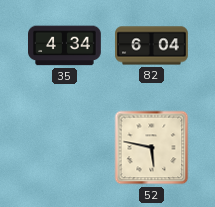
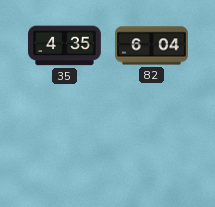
35: 4:34 -> 4:35 (65, 46)
52: 5:47 -> none (152, 148)
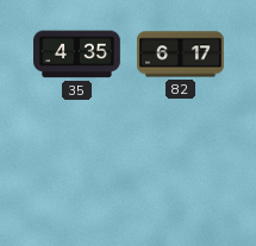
82: 6:04 -> 6:17 (181, 55)
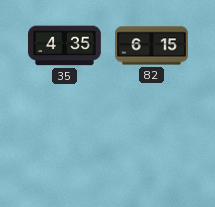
82: 6:17 -> 6:15 (152, 46)
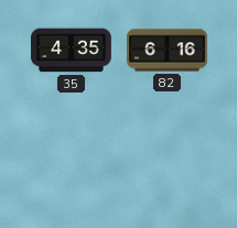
82: 6:15 -> 6:16 (168, 51)
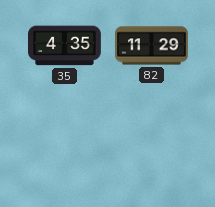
82: 6:16 -> 11:29 (152, 46)
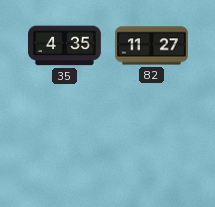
82: 11:29 -> 11:27 (152, 46)
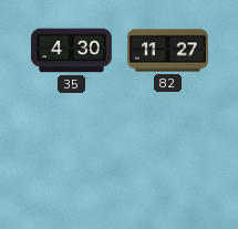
35: 4:35 -> 4:30 (72, 51)
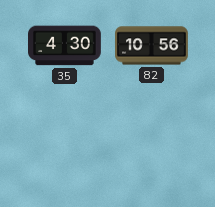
82: 11:27 -> 10:56 (152, 46)
